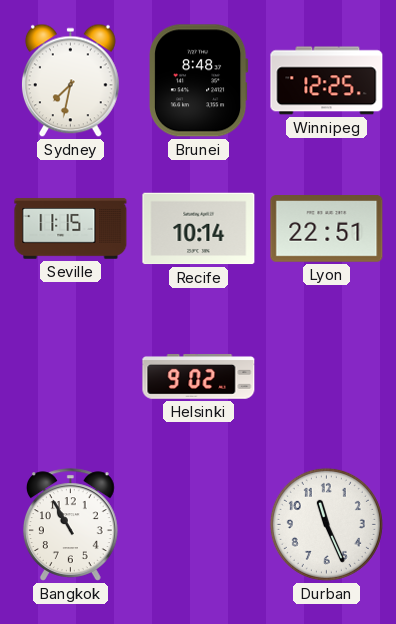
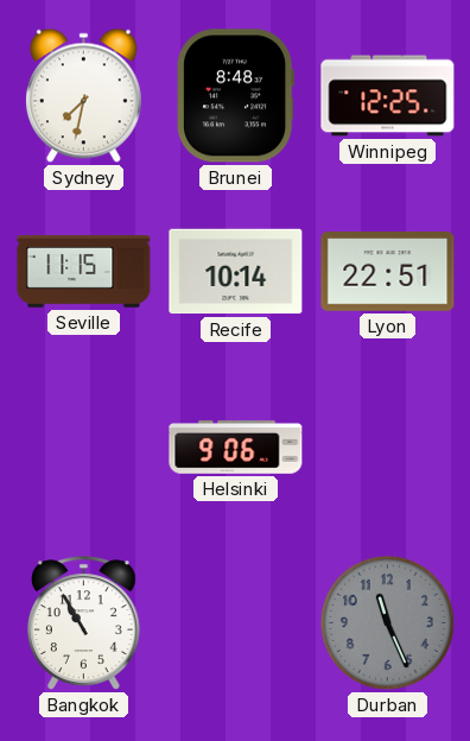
Helsinki: 9:02 -> 9:06 (236, 446)
Durban dial: white -> grey (387, 622)
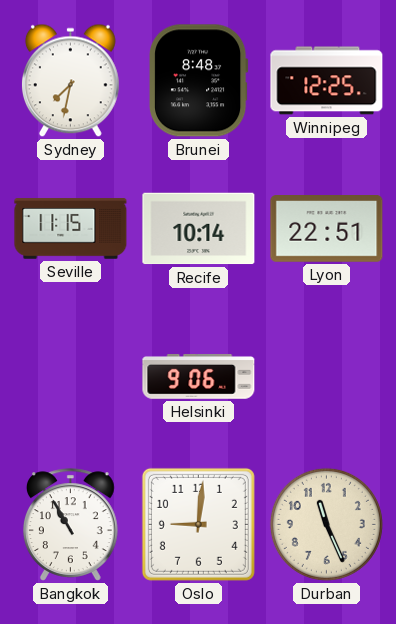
Oslo: none -> 9:01 (198, 524)
Durban dial: grey -> cream (326, 524)
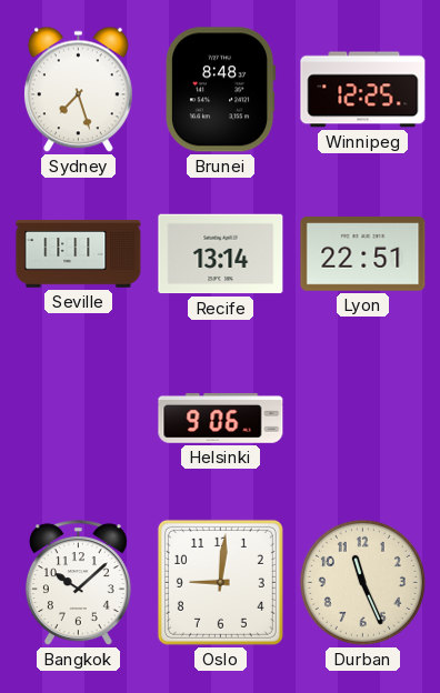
Sydney: 7:32 -> 7:27 (78, 90)
Seville: 11:15 -> 11:11 (79, 254)
Recife: 10:14 -> 13:14 (221, 254)
Bangkok: 10:55 -> 10:08 (78, 583)
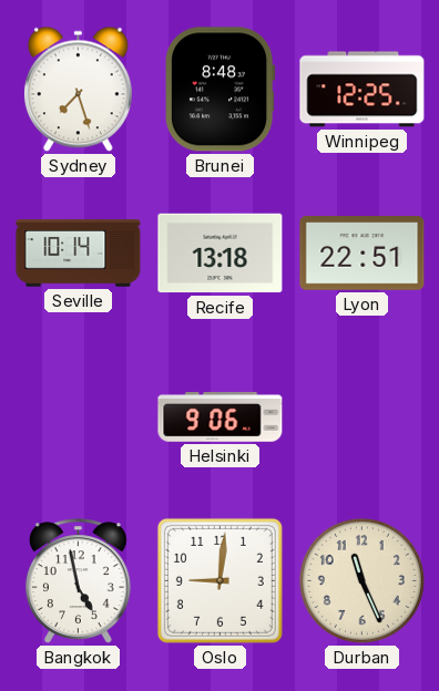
Seville: 11:11 -> 10:14 (79, 254)
Recife: 13:14 -> 13:18 (221, 254)
Bangkok: 10:08 -> 4:58 (78, 581)
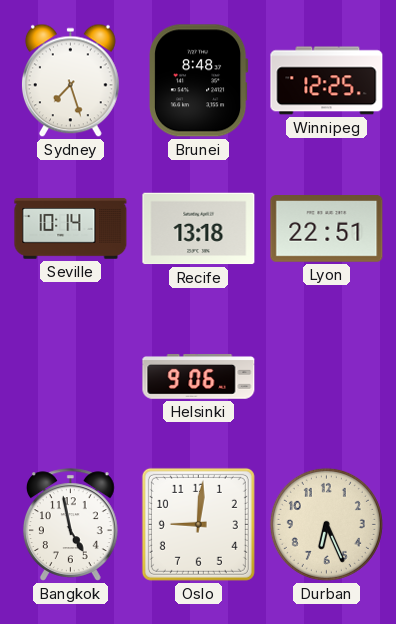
Durban: 11:26 -> 6:26 (326, 524)
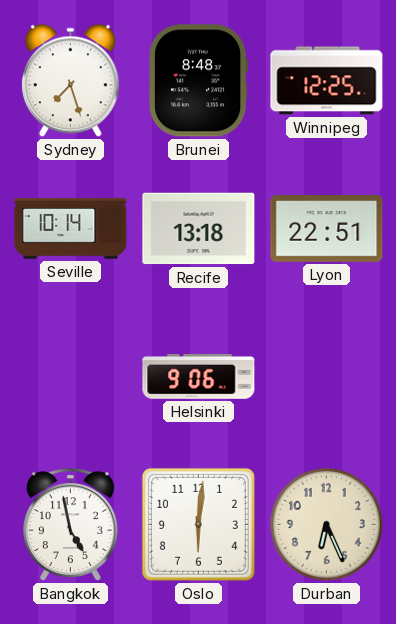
Oslo: 9:01 -> 6:01 (198, 524)
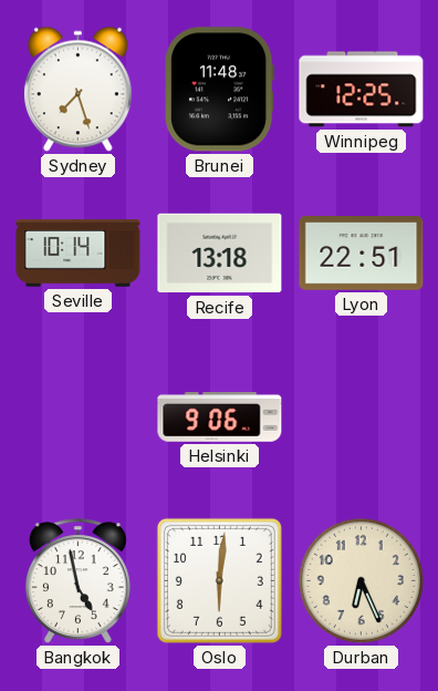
Brunei: 8:48 -> 11:48 (219, 90)
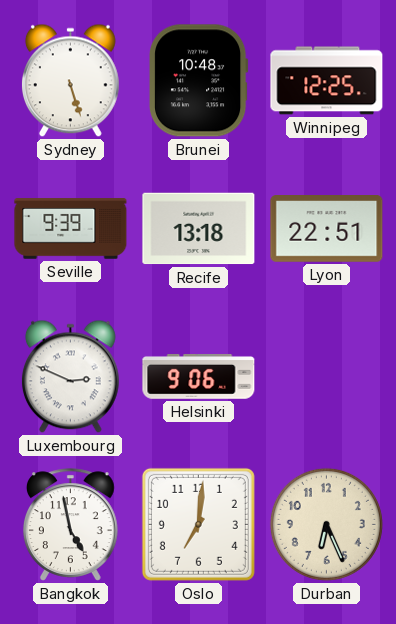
Sydney: 7:27 -> 5:27 (70, 81)
Brunei: 11:48 -> 10:48 (198, 81)
Seville: 10:14 -> 9:39 (71, 229)
Luxembourg: none -> 2:49 (70, 377)
Oslo: 6:01 -> 7:01 (198, 524)
